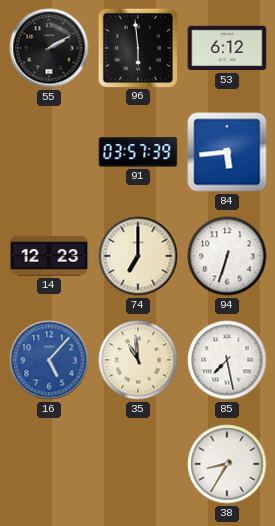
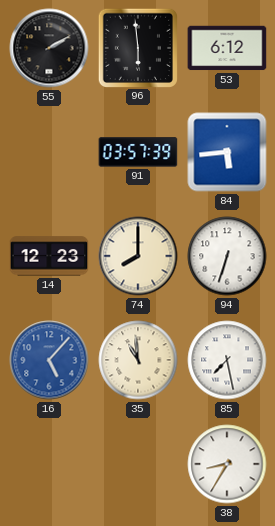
74: 7:00 -> 8:00 (138, 256)
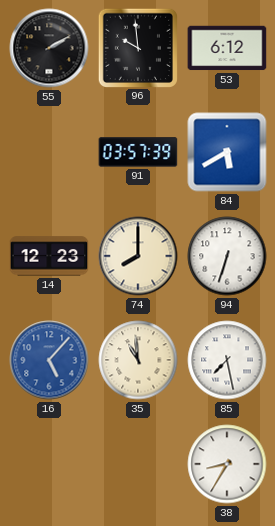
96: 5:59 -> 9:59 (137, 47)
84: 5:44 -> 5:40 (227, 152)
